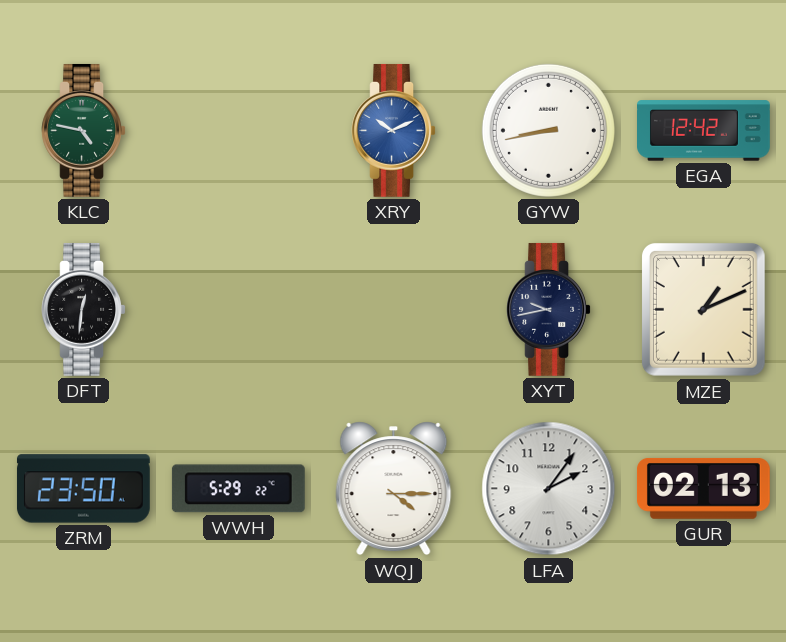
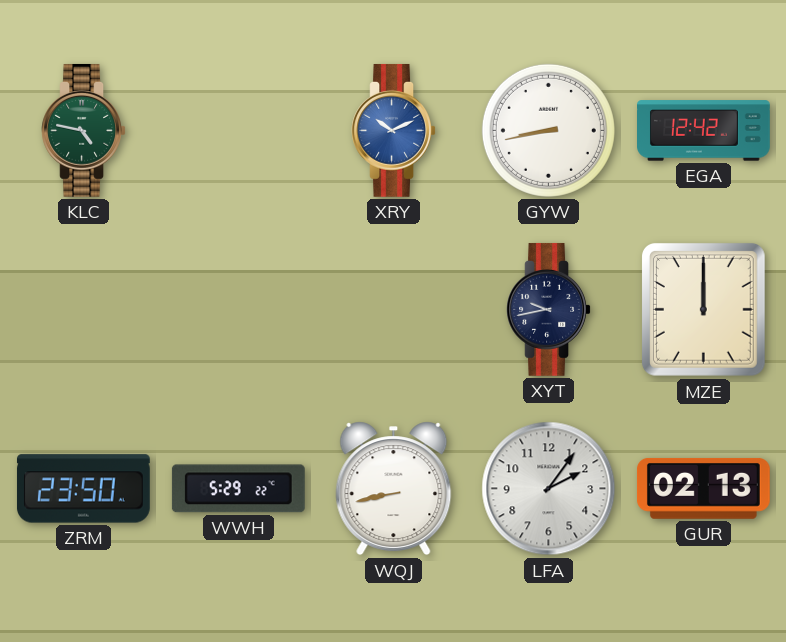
DFT: 12:31 -> none (84, 309)
MZE: 1:11 -> 12:00 (703, 310)
WQJ: 4:15 -> 8:43 (394, 489)
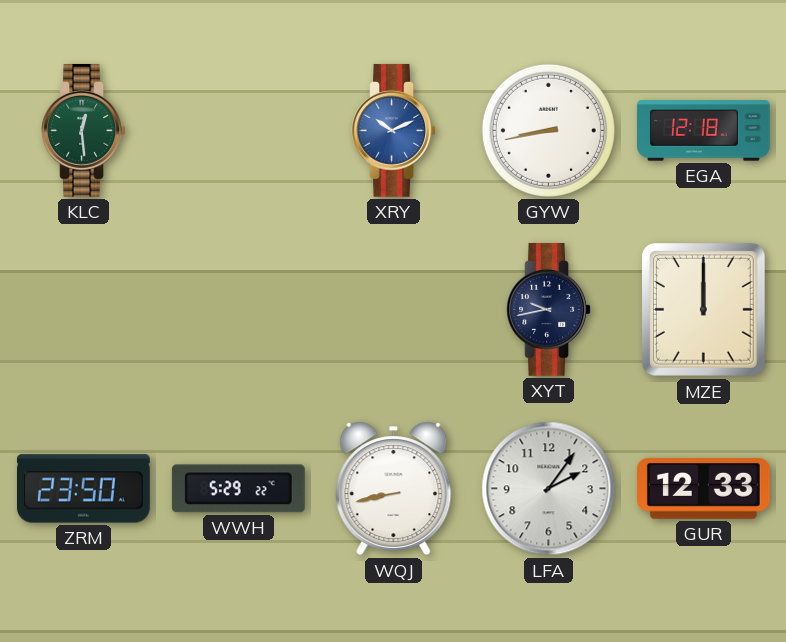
KLC: 4:47 -> 12:29 (84, 130)
EGA: 12:42 -> 12:18 (704, 131)
GUR: 02:13 -> 12:33 (703, 488)
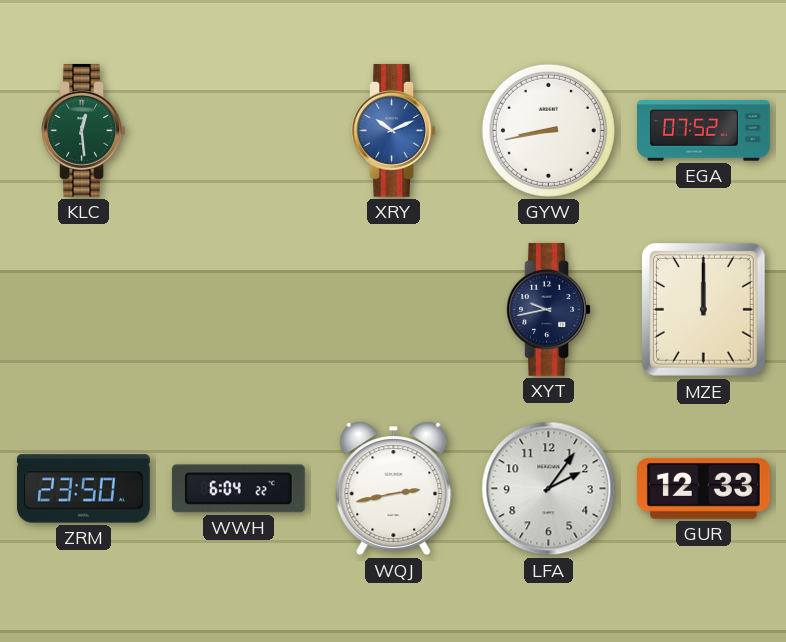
EGA: 12:18 -> 07:52 (704, 131)
WWH: 5:29 -> 6:04 (238, 489)
WQJ: 8:43 -> 2:43 (394, 489)
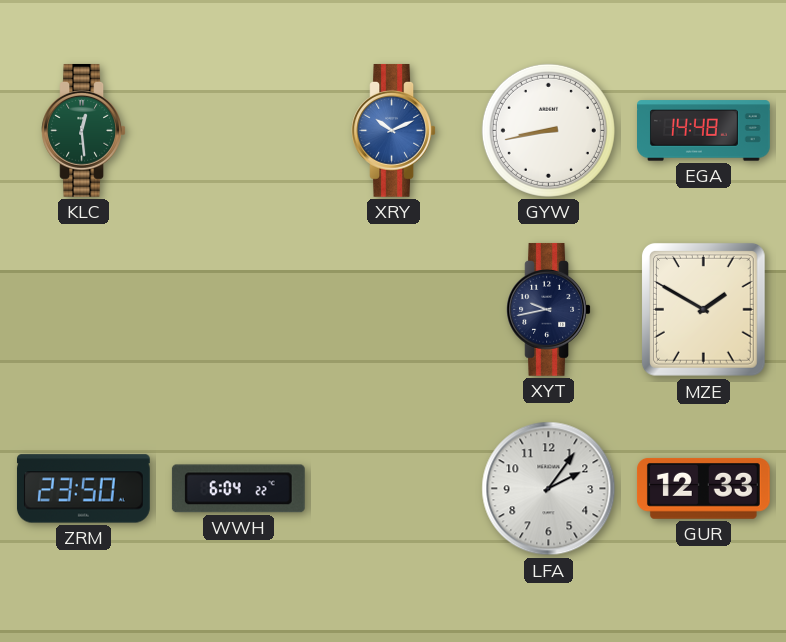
EGA: 07:52 -> 14:48 (704, 131)
MZE: 12:00 -> 1:50 (703, 310)
WQJ: 2:43 -> none (394, 489)
